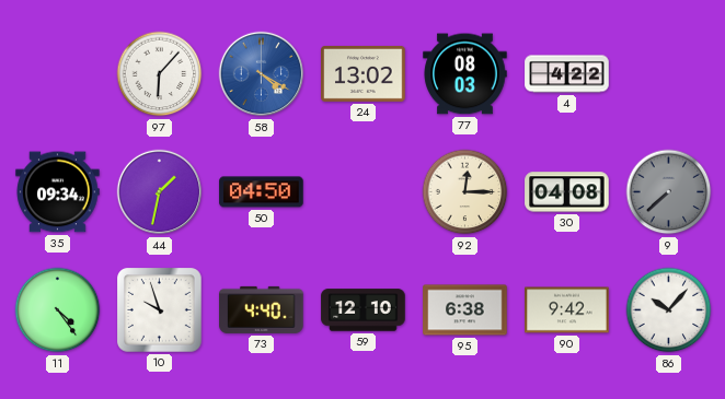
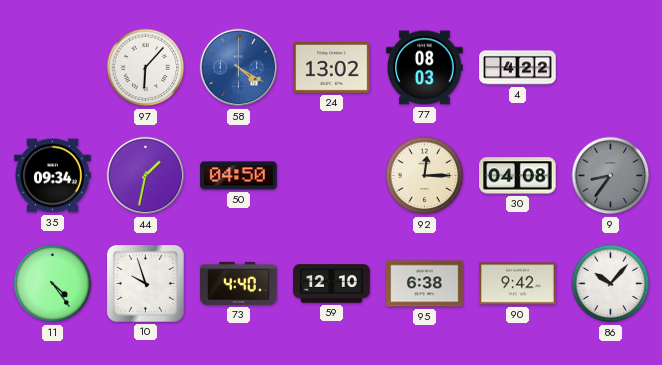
9: 7:38 -> 8:36 (611, 176)
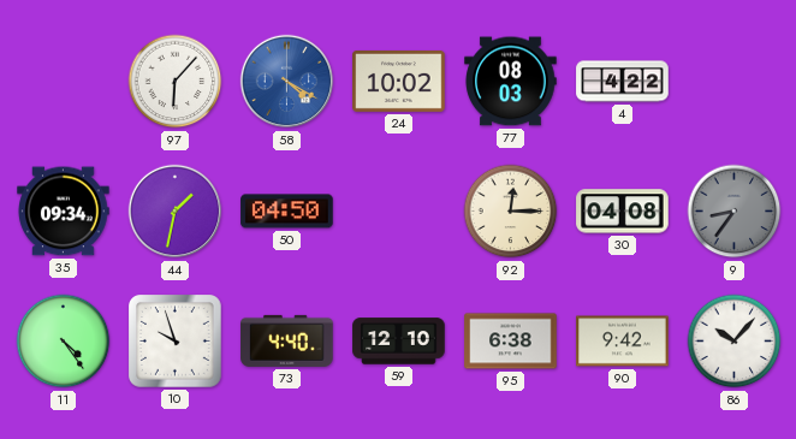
24: 13:02 -> 10:02 (399, 81)
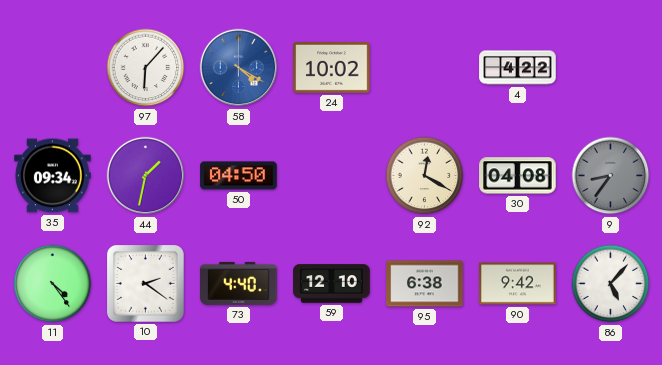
77: 08:03 -> none (511, 82)
92: 12:15 -> 12:20 (425, 176)
10: 9:57 -> 2:21 (146, 284)
86: 10:07 -> 5:07 (611, 284)
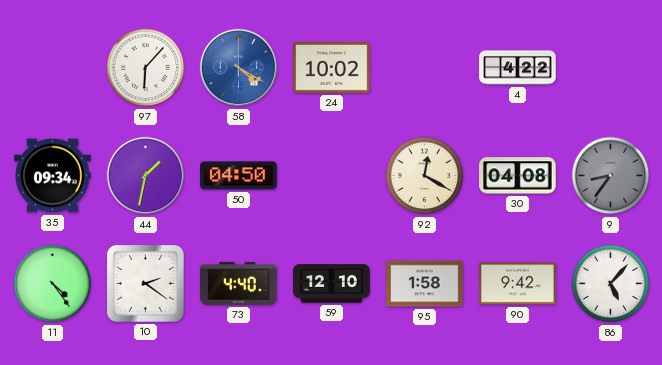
95: 6:38 -> 1:58 (425, 284)
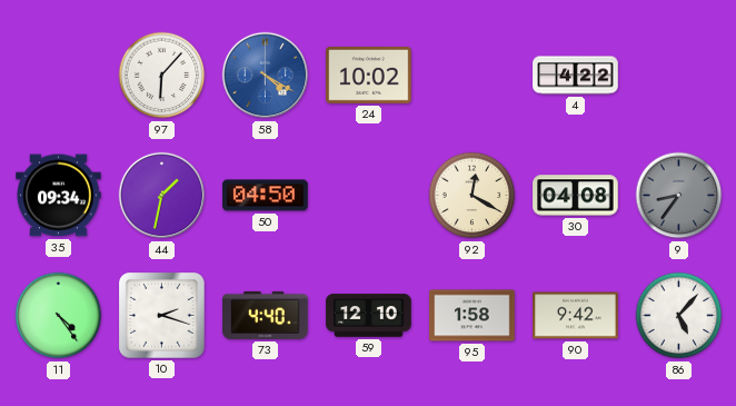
10: 2:21 -> 2:18 (162, 316)
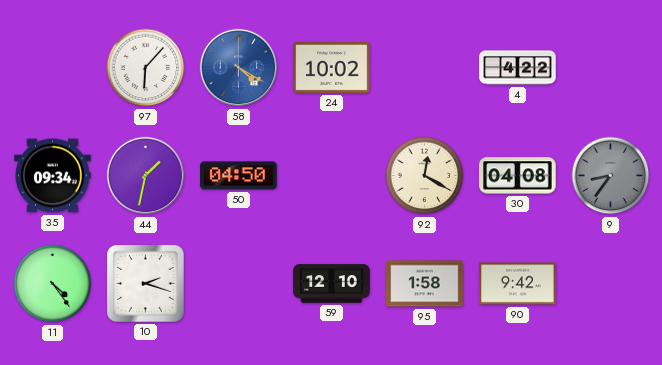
73: 4:40 -> none (266, 315)
86: 5:07 -> none (679, 316)
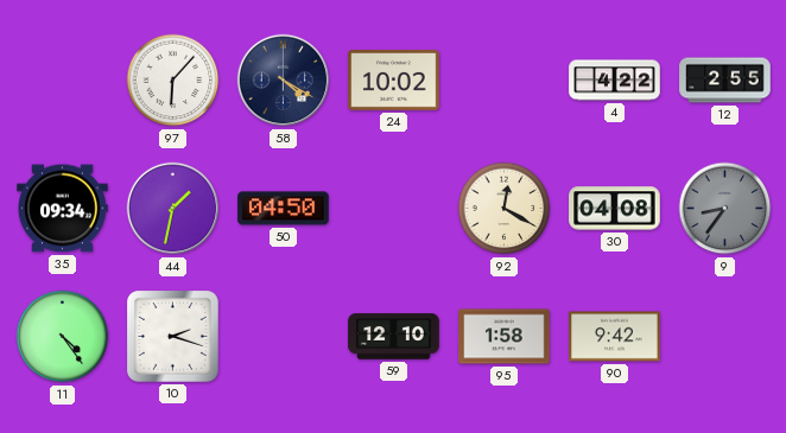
58 dial: blue -> navy (284, 81)
12: none -> 2:55 (725, 81)
